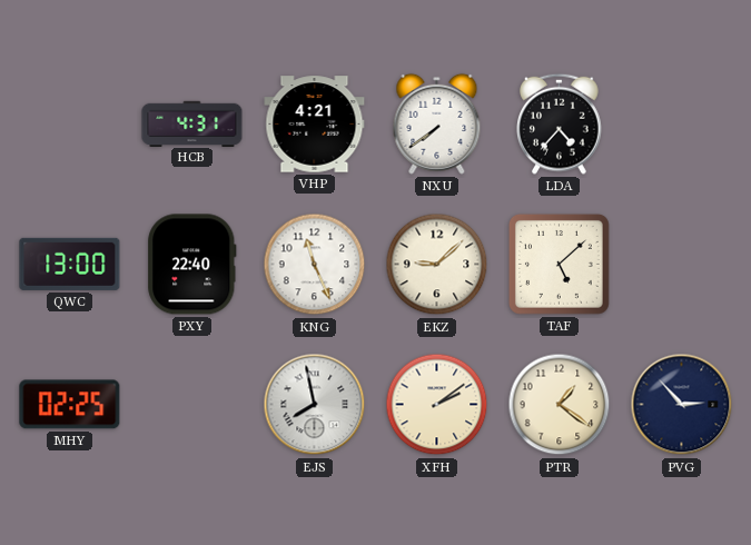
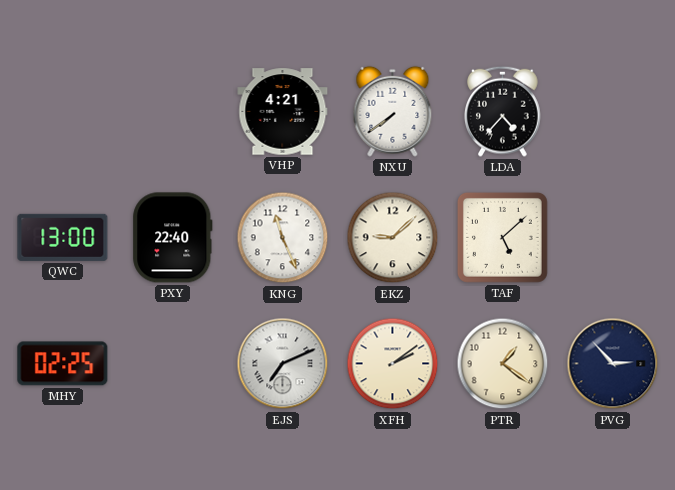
HCB: 4:31 -> none (192, 123)
EJS: 7:58 -> 7:11 (283, 364)
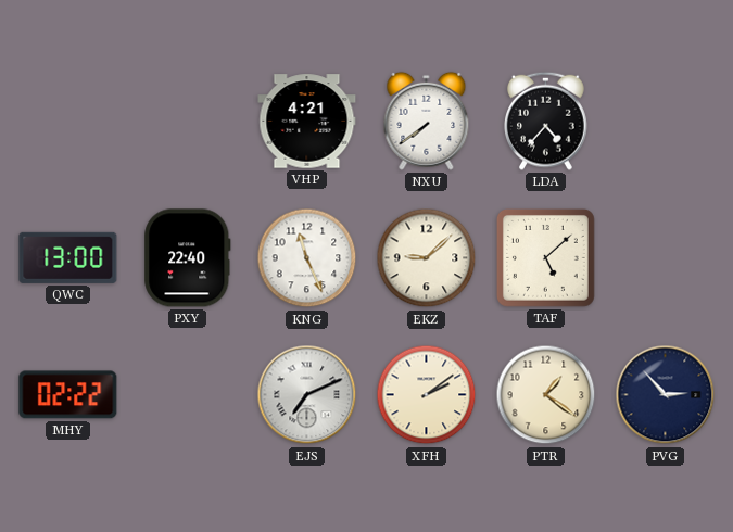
MHY: 02:25 -> 02:22 (68, 395)
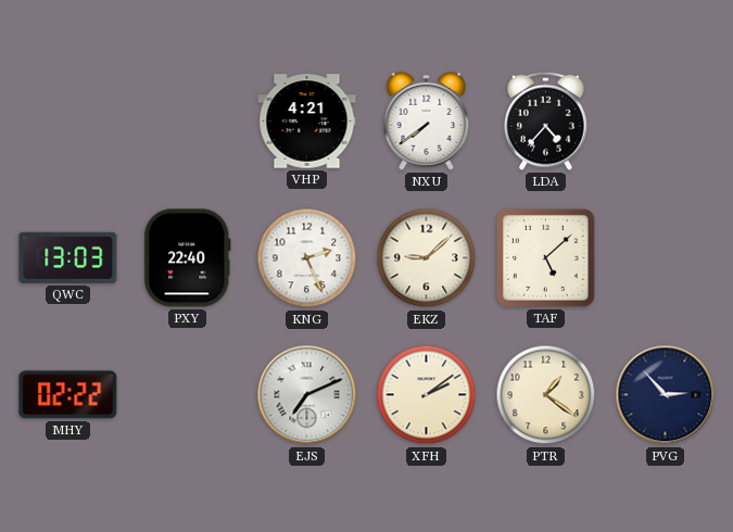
QWC: 13:00 -> 13:03 (68, 257)
KNG: 11:26 -> 2:26 (307, 258)
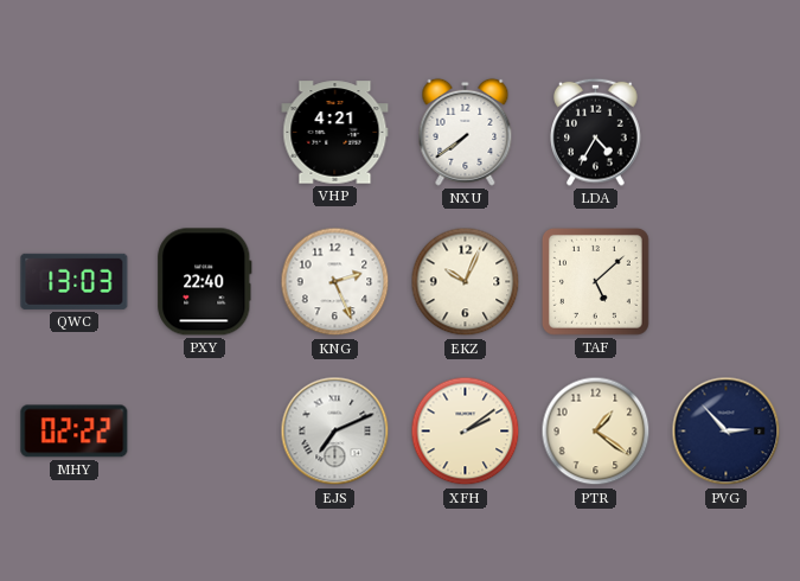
LDA: 4:37 -> 4:35 (596, 132)
EKZ: 9:08 -> 10:04 (466, 282)
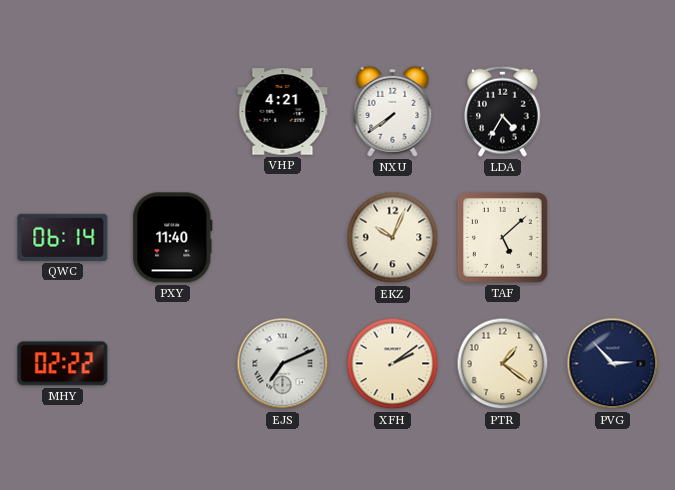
QWC: 13:03 -> 06:14 (63, 237)
PXY: 22:40 -> 11:40 (173, 238)
KNG: 2:26 -> none (335, 282)
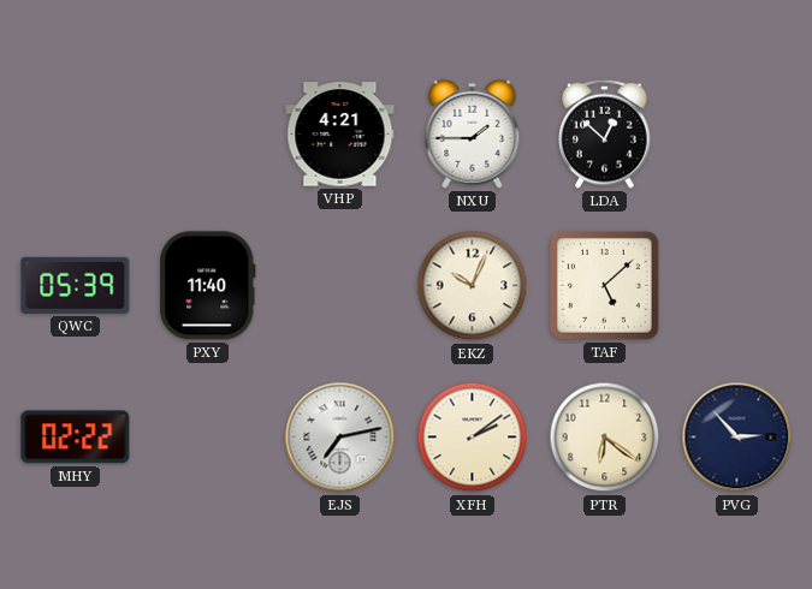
NXU: 7:39 -> 1:45 (473, 133)
LDA: 4:35 -> 12:52 (605, 133)
QWC: 06:14 -> 05:39 (76, 285)
EJS: 7:11 -> 7:13 (340, 438)
PTR: 1:21 -> 6:21 (605, 438)
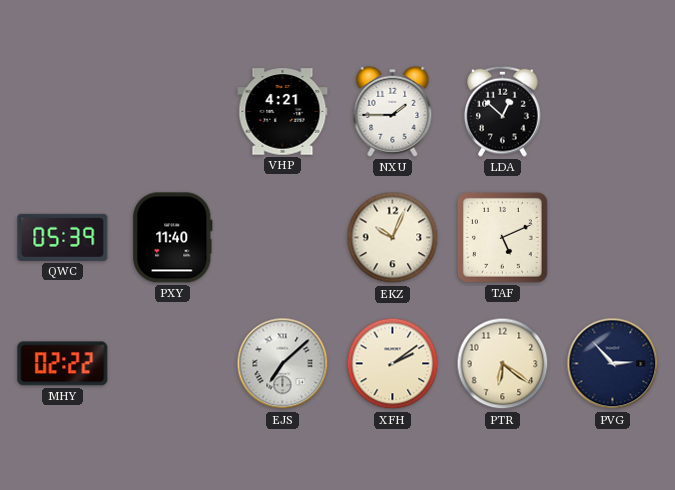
TAF: 5:08 -> 5:11 (502, 237)
EJS: 7:13 -> 7:08 (283, 364)
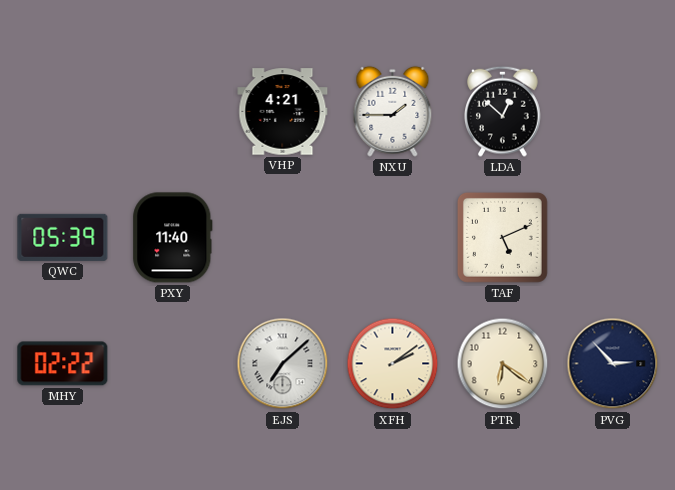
EKZ: 10:04 -> none (393, 238)
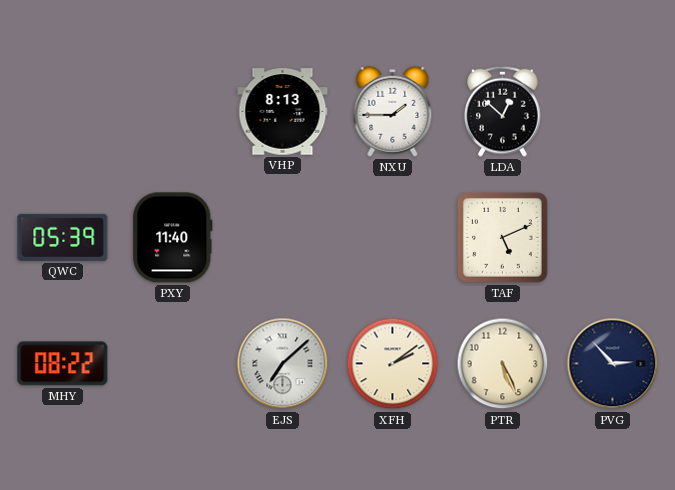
VHP: 4:21 -> 8:13 (283, 112)
MHY: 02:22 -> 08:22 (63, 364)
PTR: 6:21 -> 5:26 (503, 364)
